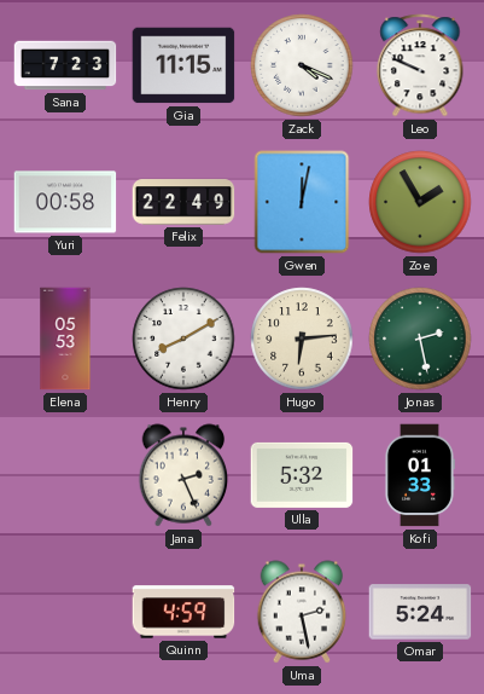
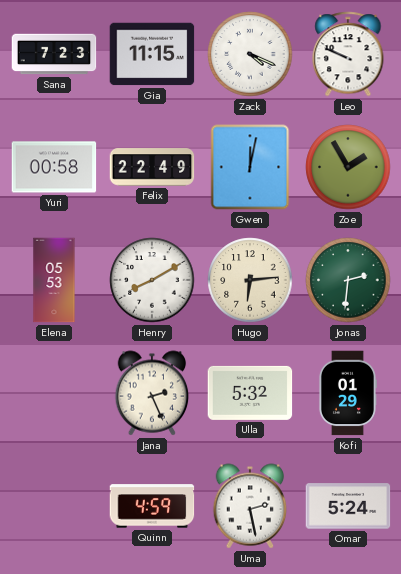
Jonas: 2:28 -> 2:31 (348, 280)
Kofi: 01:33 -> 01:29 (347, 393)
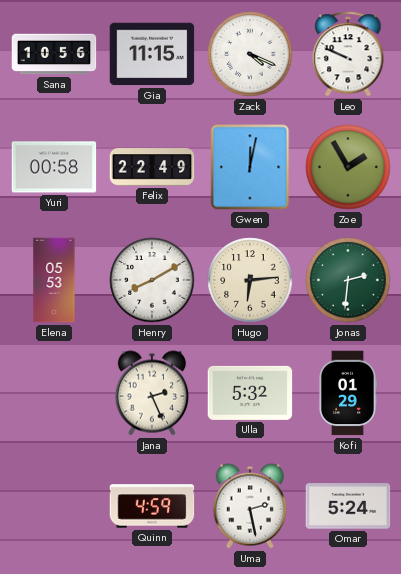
Sana: 7:23 -> 10:56 (54, 54)
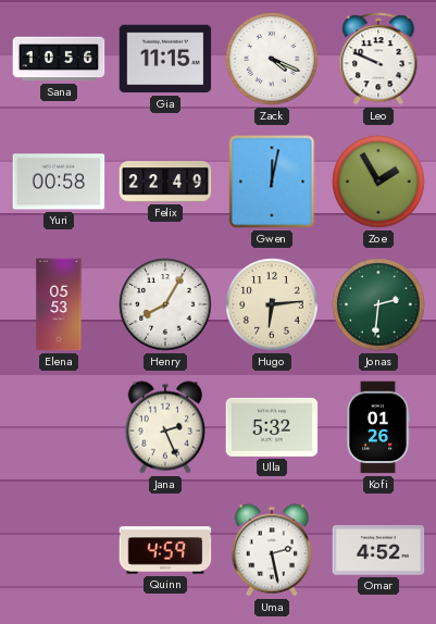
Henry: 8:10 -> 8:05 (165, 304)
Kofi: 01:29 -> 01:26 (377, 427)
Omar: 5:24 -> 4:52 (378, 550)
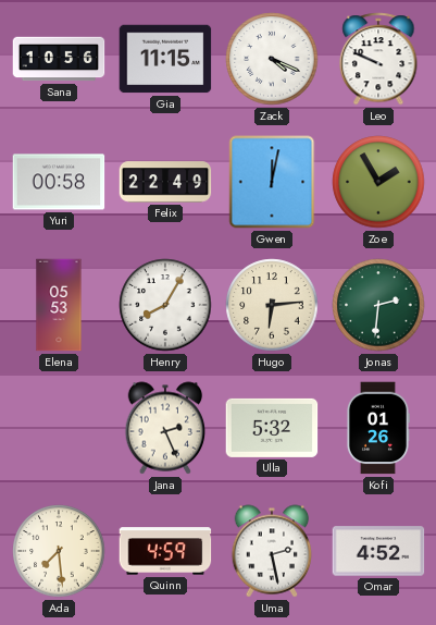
Ada: none -> 7:29 (59, 551)
